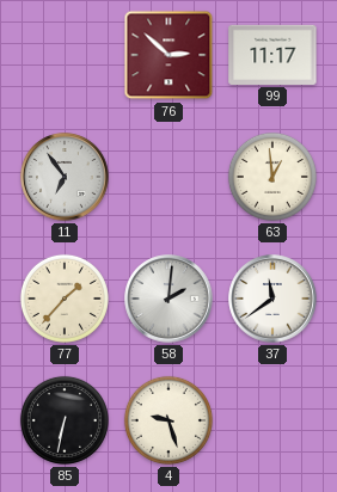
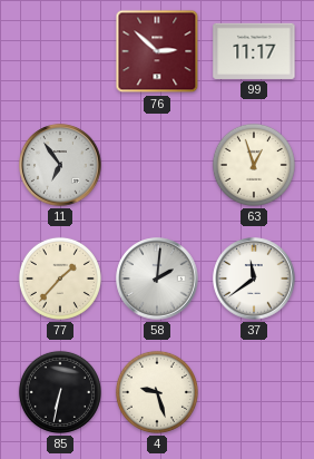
63: 12:59 -> 12:57 (254, 165)
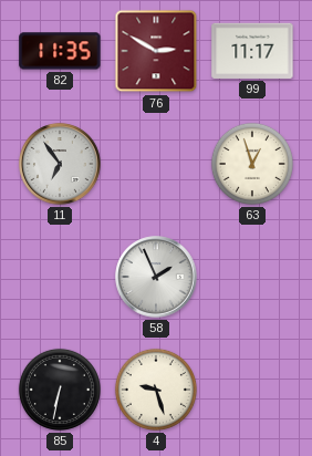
82: none -> 11:35 (60, 51)
76: 2:52 -> 2:50 (156, 51)
77: 1:37 -> none (60, 279)
58: 2:01 -> 1:56 (156, 277)
37: 11:39 -> none (254, 279)
